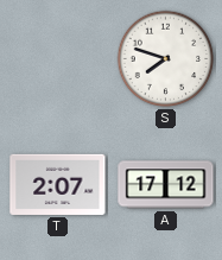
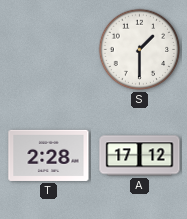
S: 7:48 -> 1:30 (140, 50)
T: 2:07 -> 2:28 (49, 155)
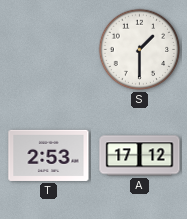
T: 2:28 -> 2:53 (49, 155)
